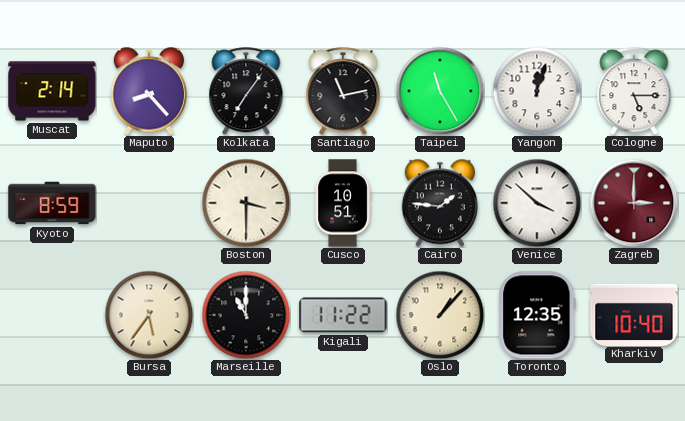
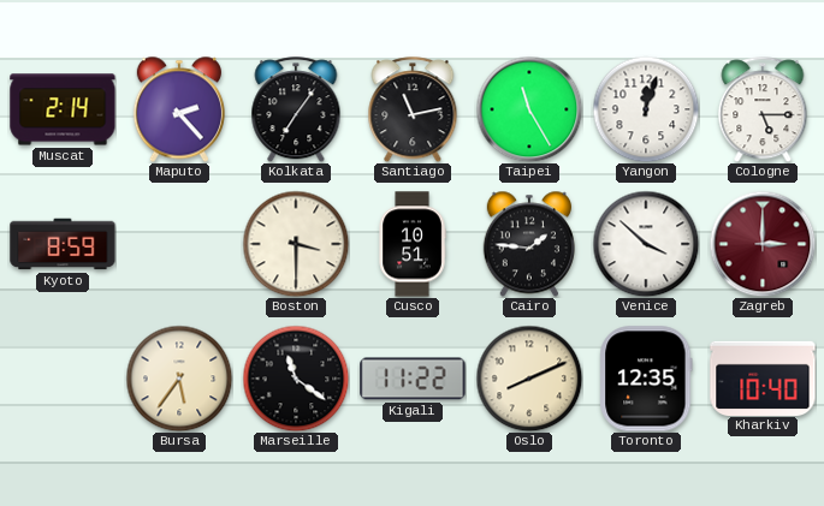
Maputo: 8:23 -> 2:23 (179, 109)
Marseille: 11:00 -> 11:21 (296, 379)
Oslo: 1:07 -> 8:11 (529, 379)
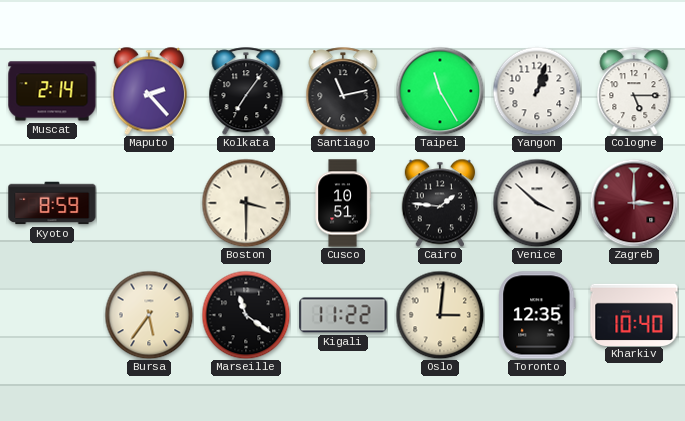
Yangon: 12:03 -> 1:03 (537, 91)
Oslo: 8:11 -> 3:01 (440, 315)
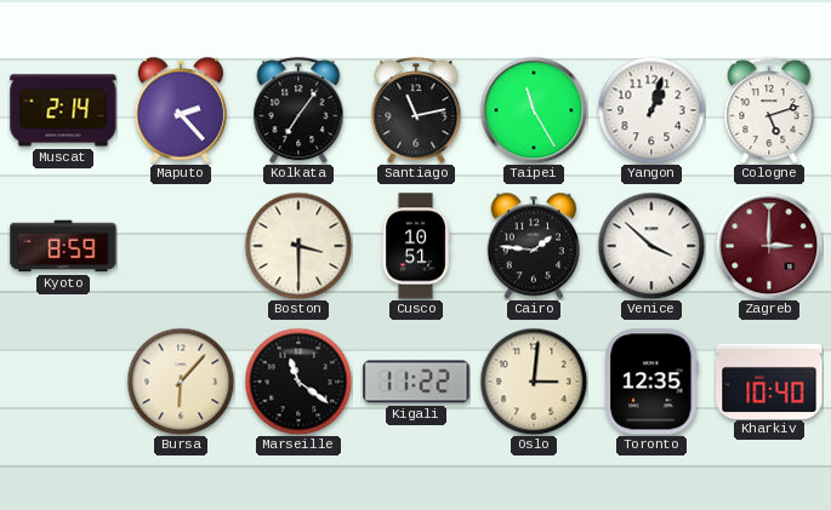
Cologne: 5:15 -> 5:12 (769, 110)
Bursa: 5:36 -> 6:07 (181, 382)
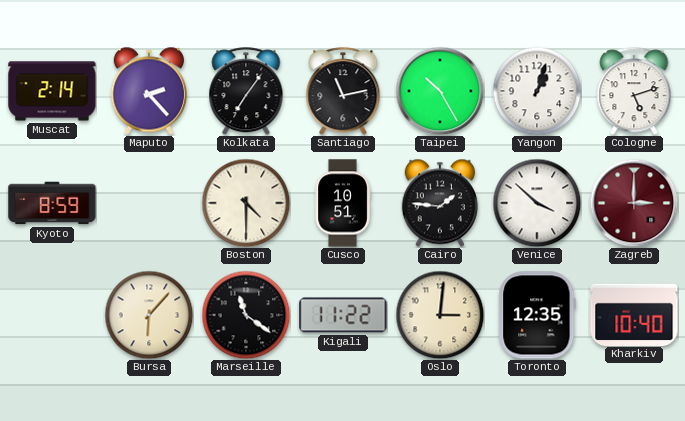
Taipei: 11:25 -> 10:25 (440, 91)
Boston: 3:30 -> 4:30 (246, 203)
